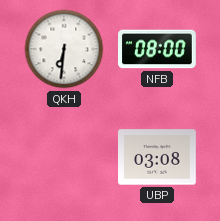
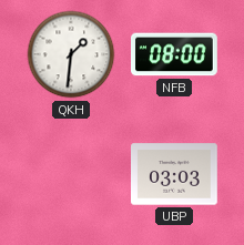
QKH: 6:31 -> 1:31 (71, 54)
UBP: 03:08 -> 03:03 (175, 174)
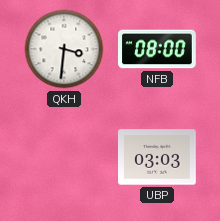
QKH: 1:31 -> 3:31 (64, 49)
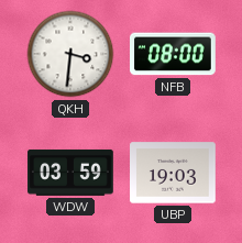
WDW: none -> 03:59 (70, 173)
UBP: 03:03 -> 19:03 (174, 173)
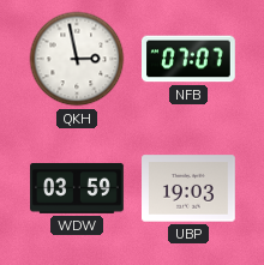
QKH: 3:31 -> 2:58 (77, 59)
NFB: 08:00 -> 07:07 (190, 59)
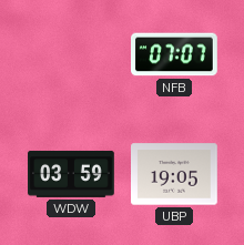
QKH: 2:58 -> none (77, 59)
UBP: 19:03 -> 19:05 (175, 174)
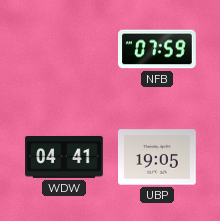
NFB: 07:07 -> 07:59 (158, 49)
WDW: 03:59 -> 04:41 (64, 157)
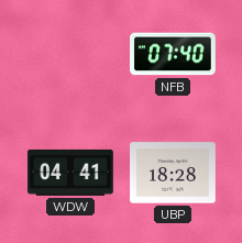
NFB: 07:59 -> 07:40 (174, 54)
UBP: 19:05 -> 18:28 (174, 173)
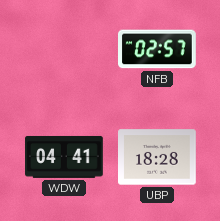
NFB: 07:40 -> 02:57 (158, 49)
